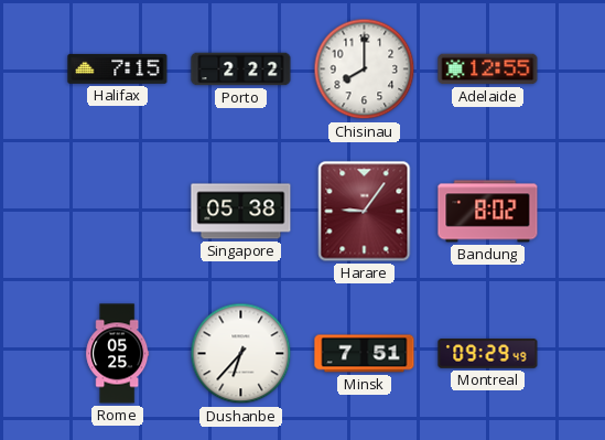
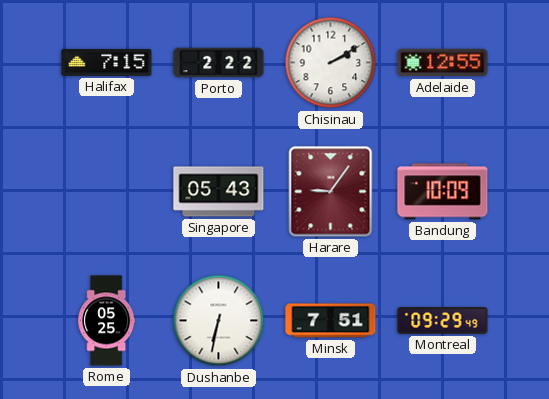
Chisinau: 8:00 -> 2:10 (331, 63)
Singapore: 05:38 -> 05:43 (219, 192)
Bandung: 8:02 -> 10:09 (443, 192)
Dushanbe: 6:37 -> 6:32 (219, 321)
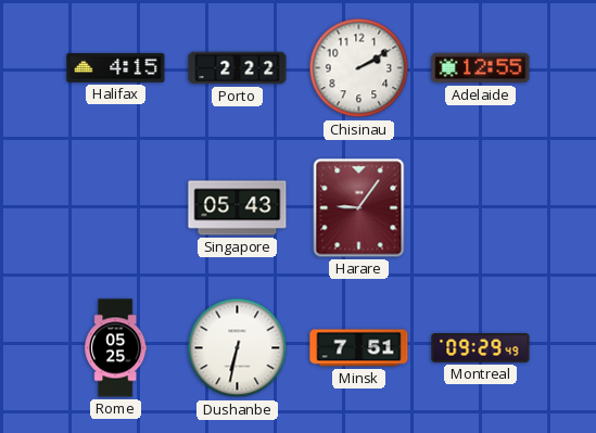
Halifax: 7:15 -> 4:15 (116, 67)
Bandung: 10:09 -> none (443, 192)
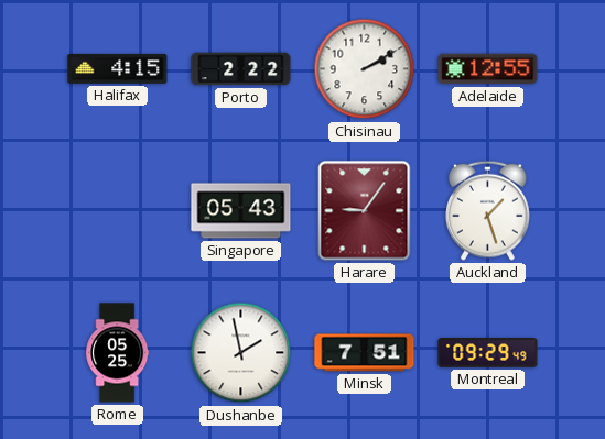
Auckland: none -> 1:27 (487, 210)
Dushanbe: 6:32 -> 1:58 (241, 353)
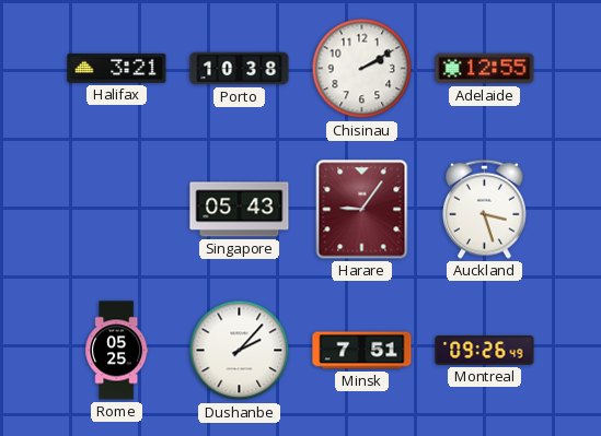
Halifax: 4:15 -> 3:21 (117, 68)
Porto: 2:22 -> 10:38 (240, 69)
Auckland: 1:27 -> 3:27 (484, 209)
Dushanbe: 1:58 -> 2:07 (240, 351)
Montreal: 09:29 -> 09:26 (485, 351)
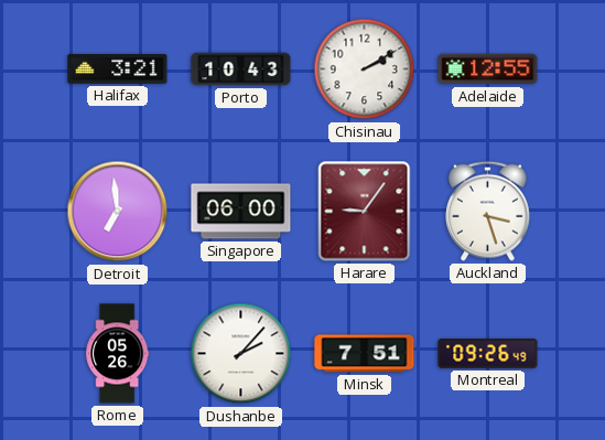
Porto: 10:38 -> 10:43 (241, 69)
Detroit: none -> 6:59 (118, 212)
Singapore: 05:43 -> 06:00 (241, 212)
Rome: 05:25 -> 05:26 (118, 354)
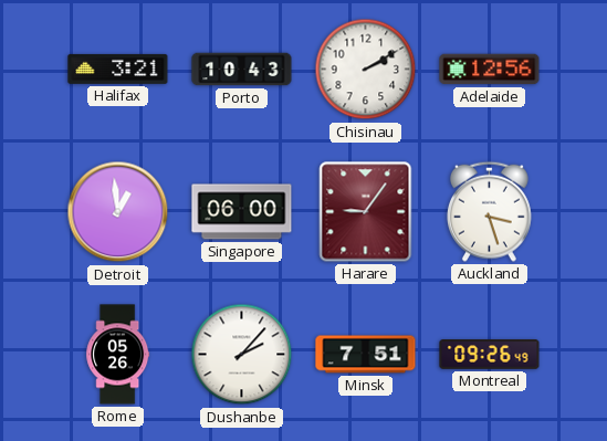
Adelaide: 12:55 -> 12:56 (490, 70)
Detroit: 6:59 -> 12:59 (118, 212)
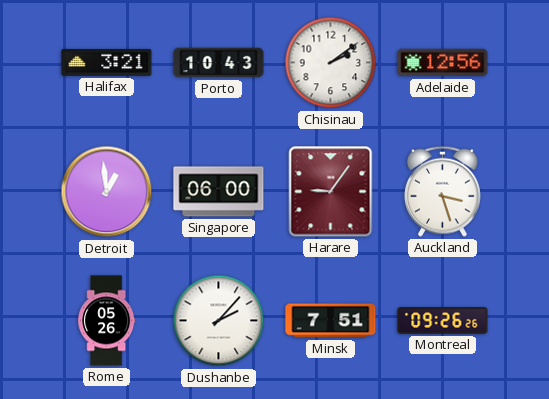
Chisinau: 2:10 -> 2:09 (331, 63)
Montreal: 09:26:49 -> 09:26:26 (443, 321)
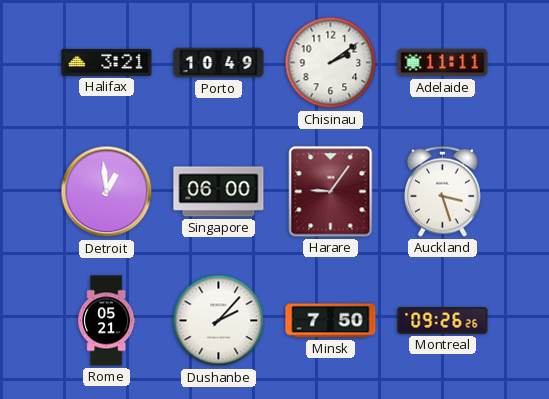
Porto: 10:43 -> 10:49 (219, 63)
Adelaide: 12:56 -> 11:11 (443, 63)
Rome: 05:26 -> 05:21 (107, 321)
Minsk: 7:51 -> 7:50 (331, 321)
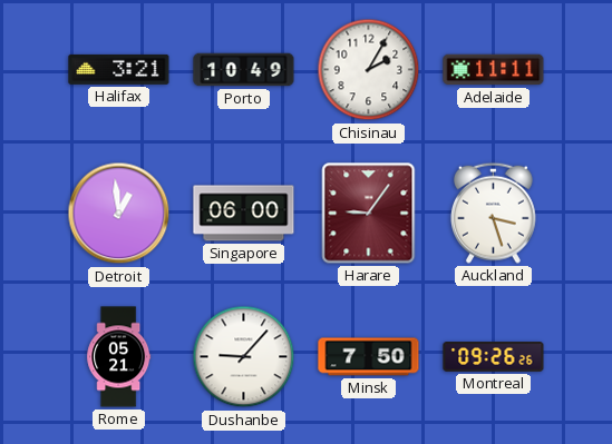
Chisinau: 2:09 -> 2:05 (369, 70)
Dushanbe: 2:07 -> 9:07 (244, 357)
